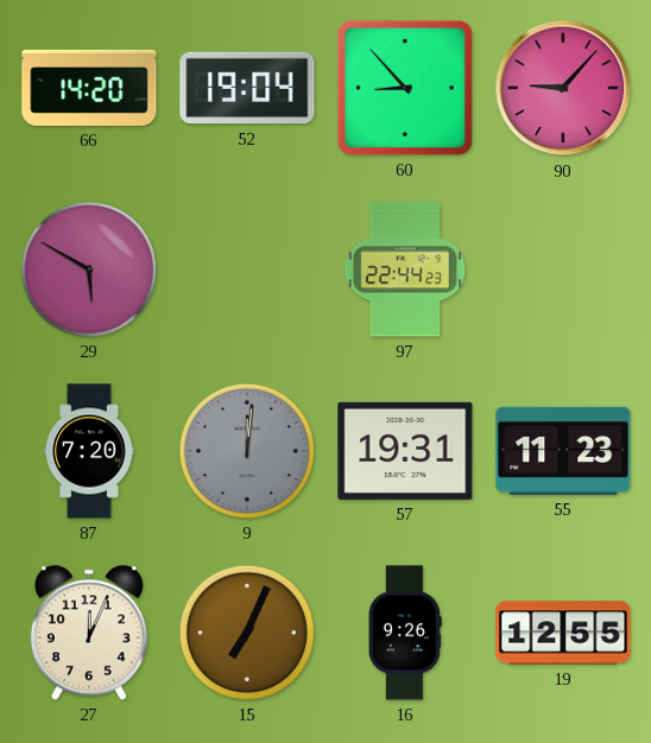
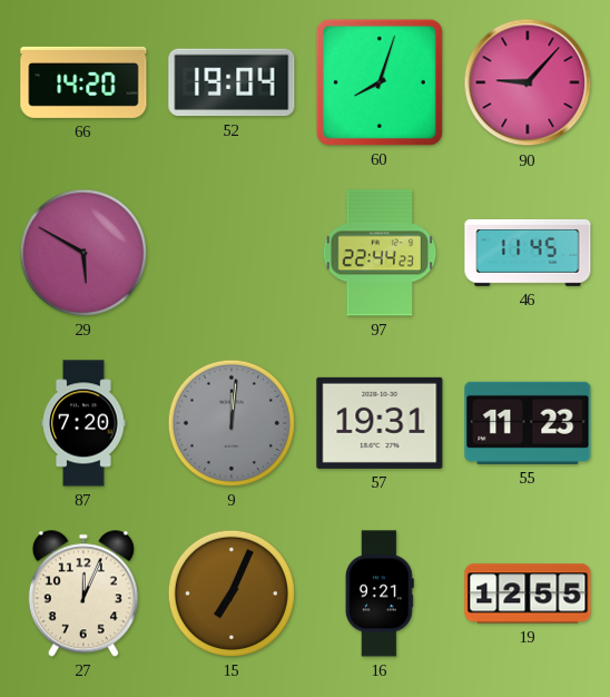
60: 8:53 -> 8:03 (380, 82)
46: none -> 11:45 (528, 253)
16: 9:26 -> 9:21 (380, 593)
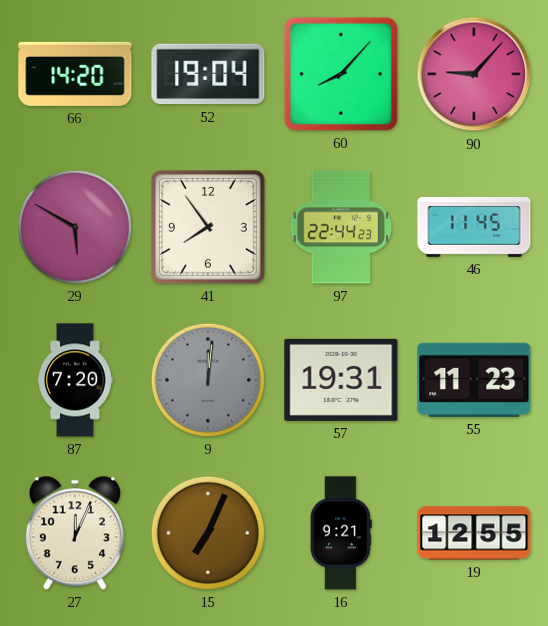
60: 8:03 -> 8:07 (341, 74)
41: none -> 7:54 (209, 228)
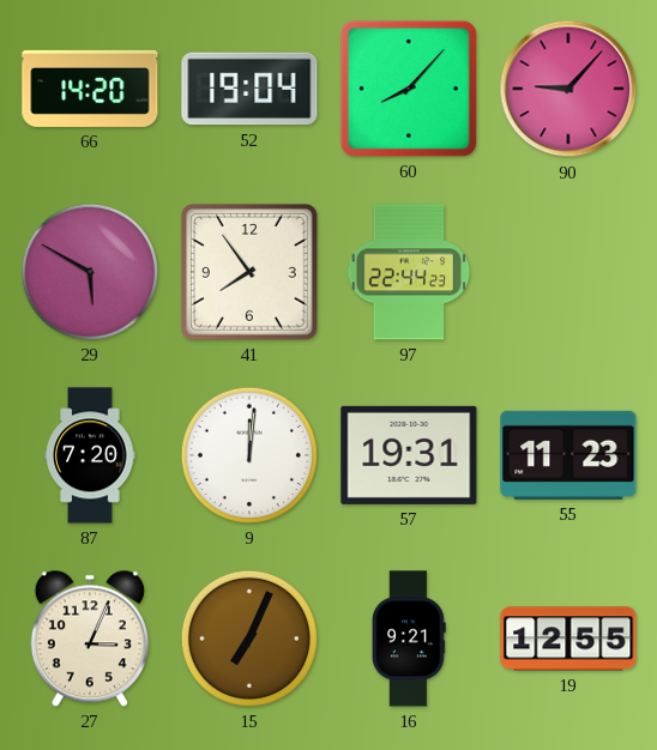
46: 11:45 -> none (474, 227)
9 dial: grey -> white (249, 455)
27: 12:04 -> 3:04 (90, 639)
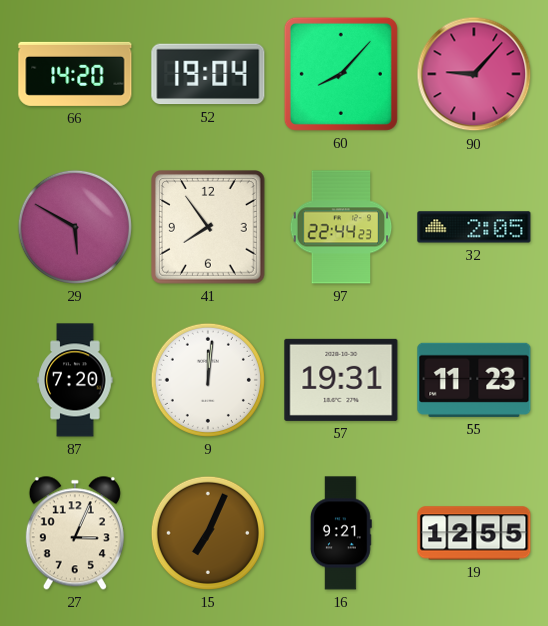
32: none -> 2:05 (474, 227)
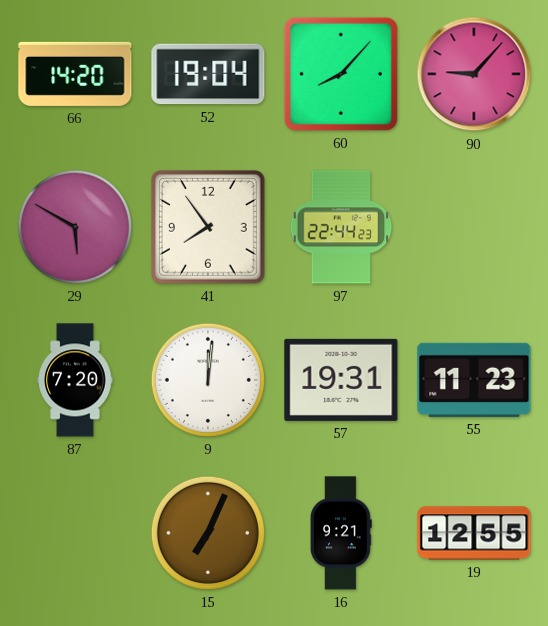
32: 2:05 -> none (474, 227)
27: 3:04 -> none (75, 533)
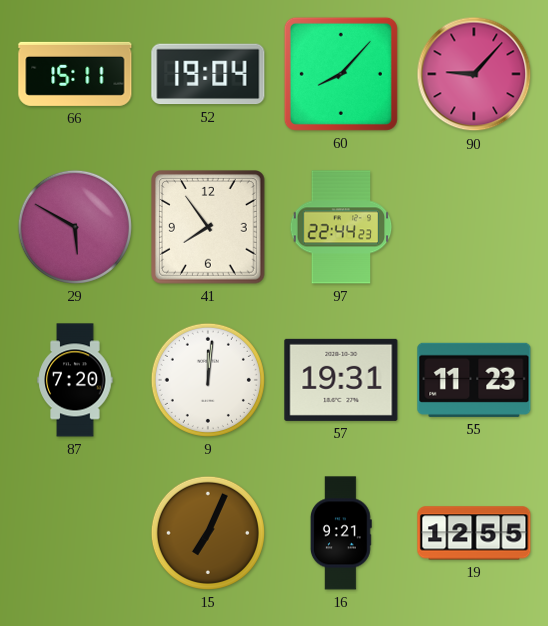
66: 14:20 -> 15:11 (75, 74)
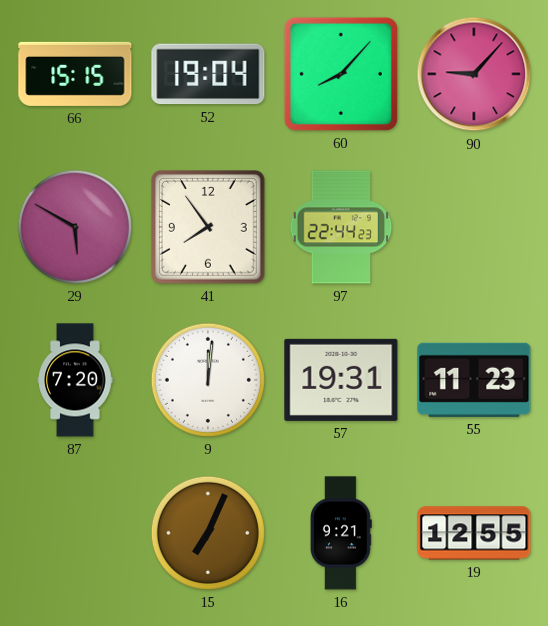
66: 15:11 -> 15:15 (75, 74)
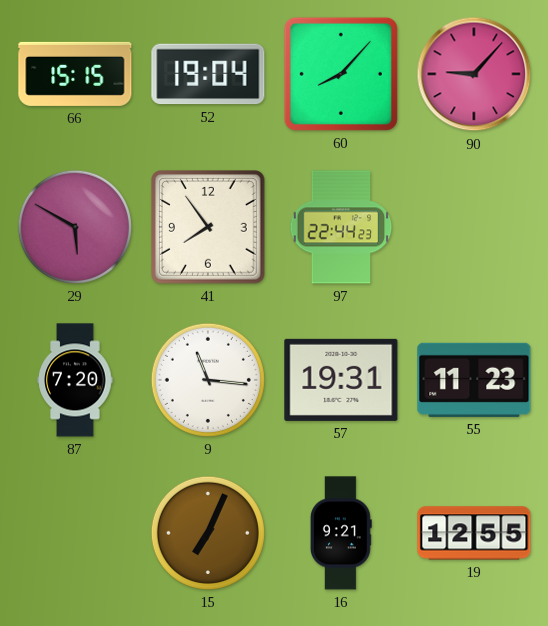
9: 12:01 -> 11:16 (208, 380)
